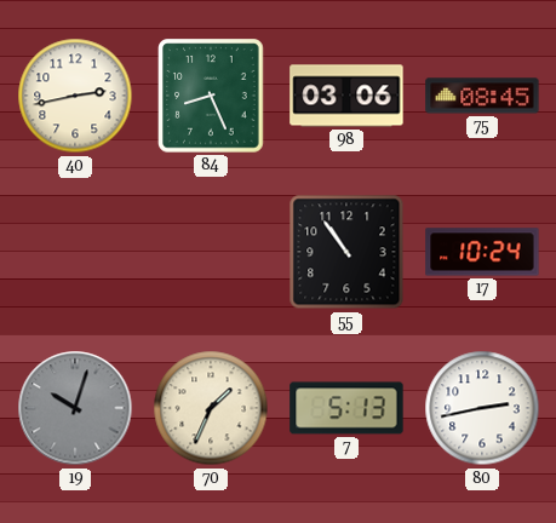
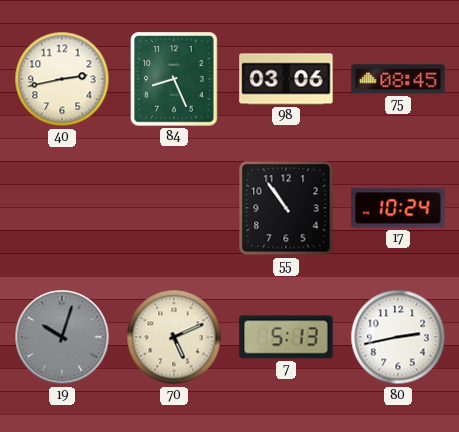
70: 1:34 -> 5:11 (174, 337)
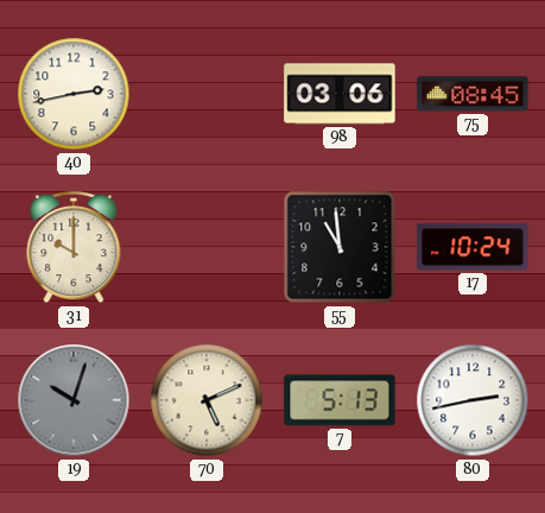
84: 8:26 -> none (174, 79)
31: none -> 10:00 (74, 248)
55: 10:54 -> 10:59 (340, 247)
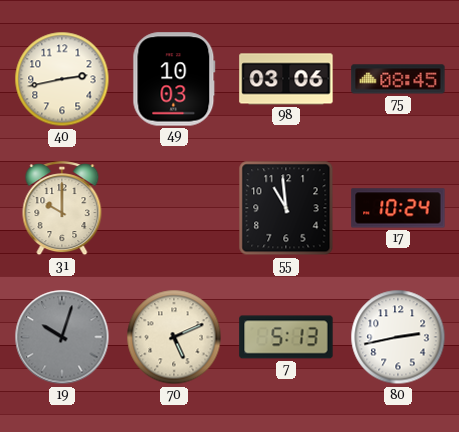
49: none -> 10:03 (174, 79)
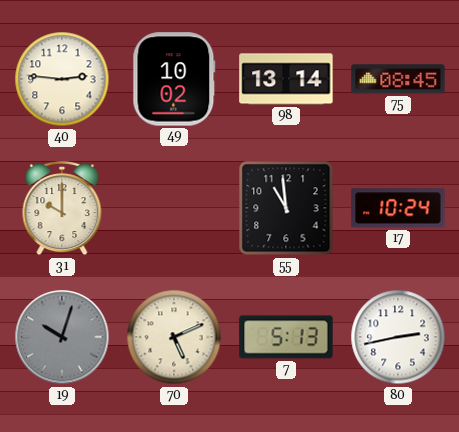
40: 2:43 -> 2:46 (62, 79)
49: 10:03 -> 10:02 (174, 79)
98: 03:06 -> 13:14 (286, 79)
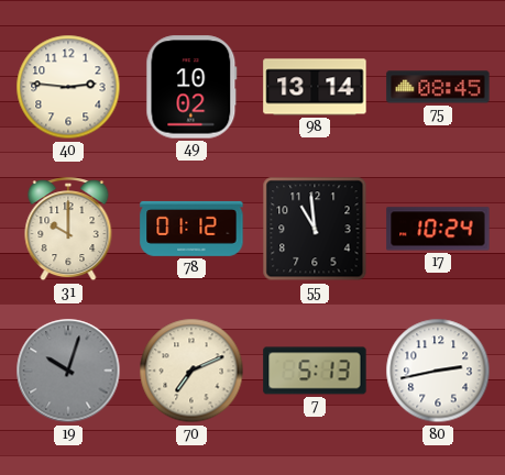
78: none -> 01:12 (191, 229)
70: 5:11 -> 7:11 (191, 371)
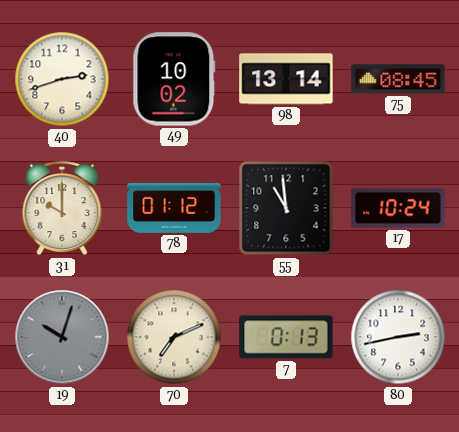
40: 2:46 -> 2:42 (62, 79)
7: 5:13 -> 0:13 (286, 337)
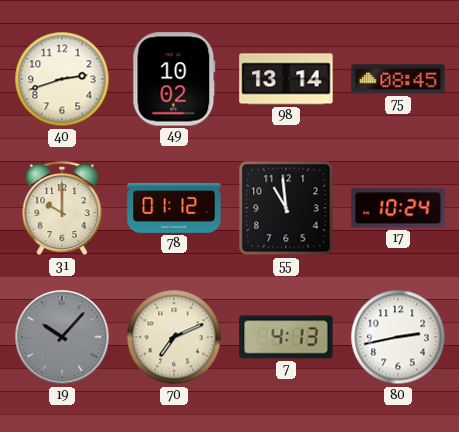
19: 10:03 -> 10:07 (62, 337)
7: 0:13 -> 4:13 (286, 337)
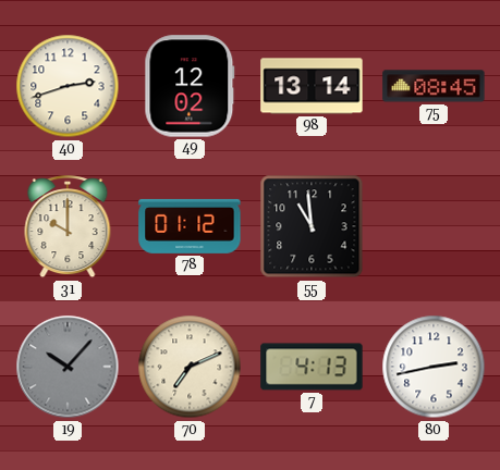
49: 10:02 -> 12:02 (190, 86)
17: 10:24 -> none (398, 208)
